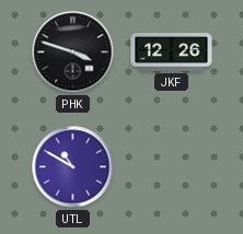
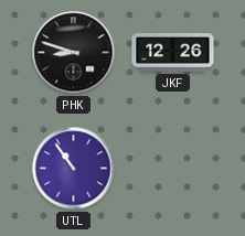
PHK: 3:48 -> 8:48 (74, 53)
UTL: 10:50 -> 10:54 (74, 169)
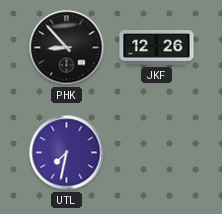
PHK: 8:48 -> 8:53 (67, 48)
UTL: 10:54 -> 7:32 (67, 153)
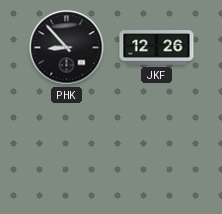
UTL: 7:32 -> none (67, 153)
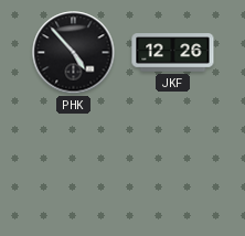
PHK: 8:53 -> 4:53 (74, 53)
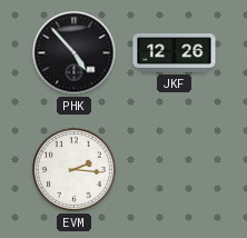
EVM: none -> 2:16 (75, 170)
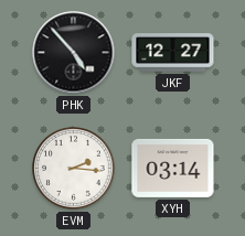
JKF: 12:26 -> 12:27 (173, 53)
XYH: none -> 03:14 (173, 168)
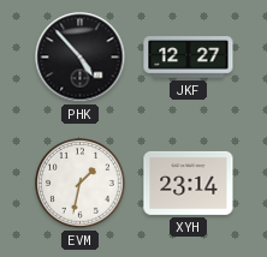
EVM: 2:16 -> 1:32 (81, 184)
XYH: 03:14 -> 23:14 (189, 183)
